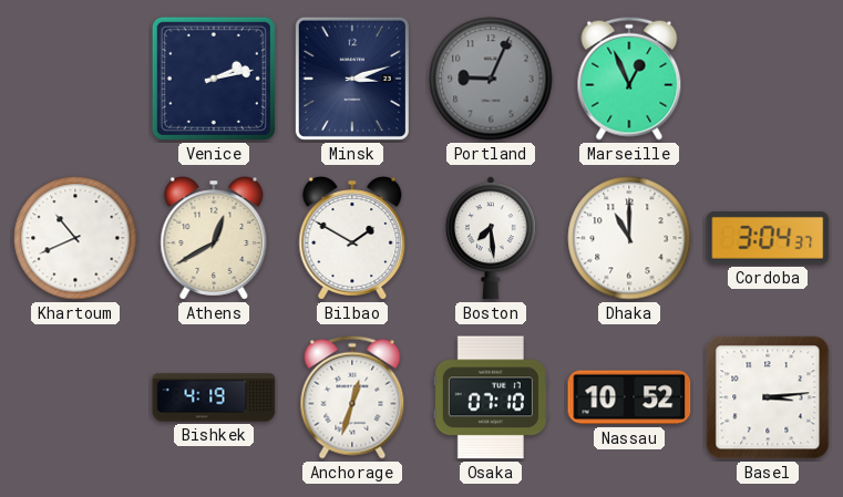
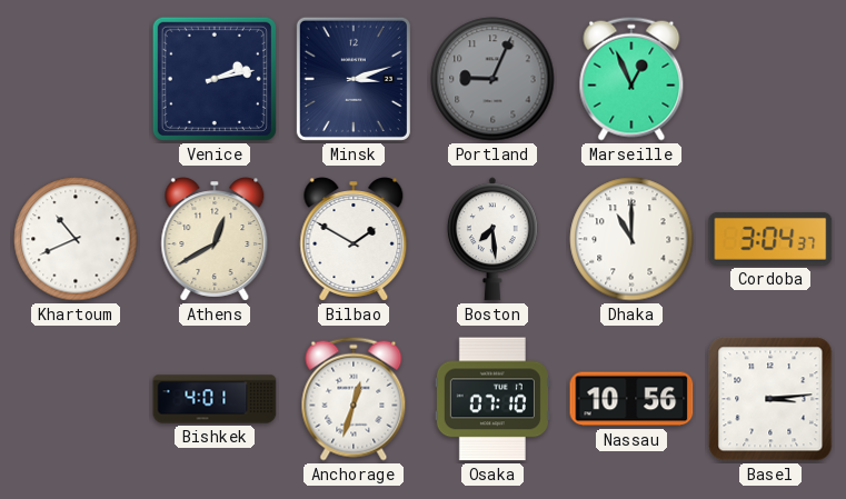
Bishkek: 4:19 -> 4:01 (215, 399)
Nassau: 10:52 -> 10:56 (631, 399)
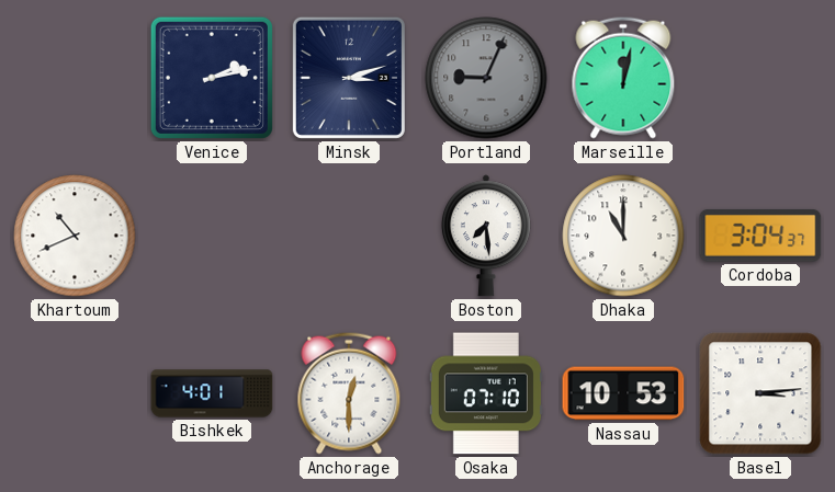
Marseille: 12:56 -> 12:02 (623, 78)
Athens: 12:40 -> none (215, 239)
Bilbao: 1:50 -> none (354, 239)
Anchorage: 12:33 -> 12:30 (349, 393)
Nassau: 10:56 -> 10:53 (623, 393)
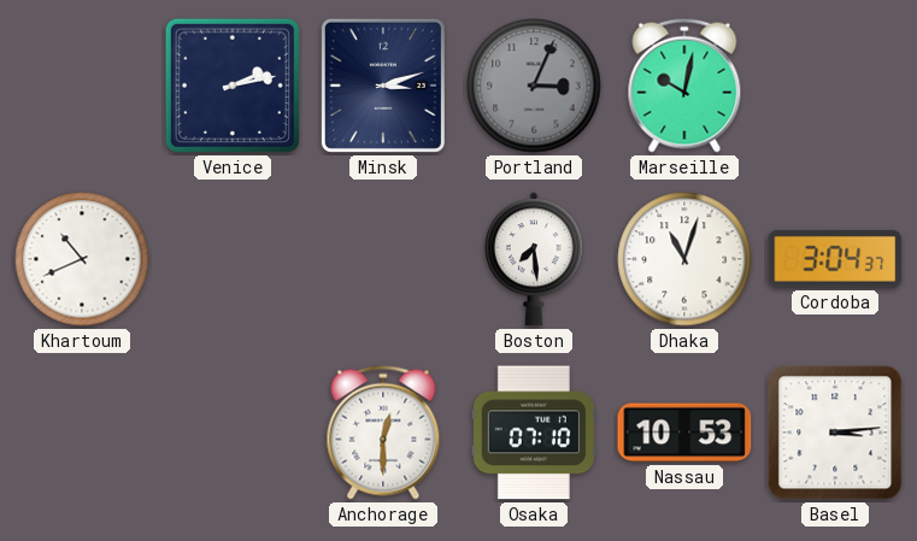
Portland: 9:04 -> 3:04 (534, 86)
Marseille: 12:02 -> 10:02 (684, 86)
Dhaka: 11:00 -> 11:03 (684, 259)
Bishkek: 4:01 -> none (212, 393)
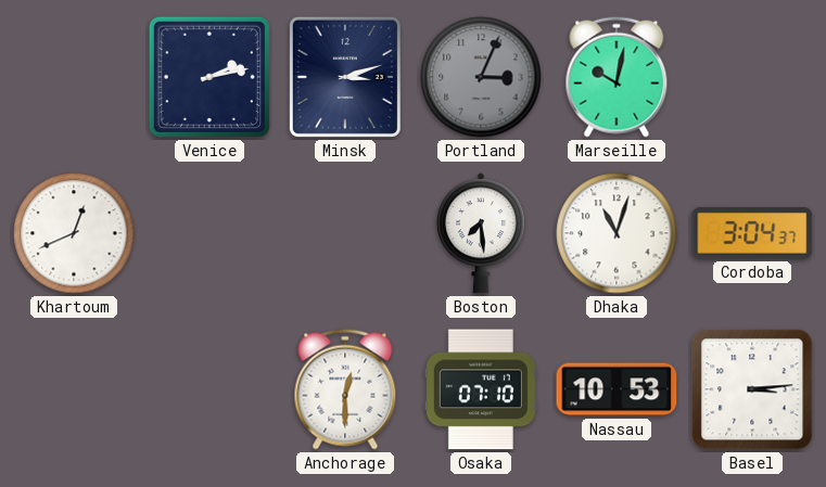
Khartoum: 10:41 -> 12:41 (74, 233)
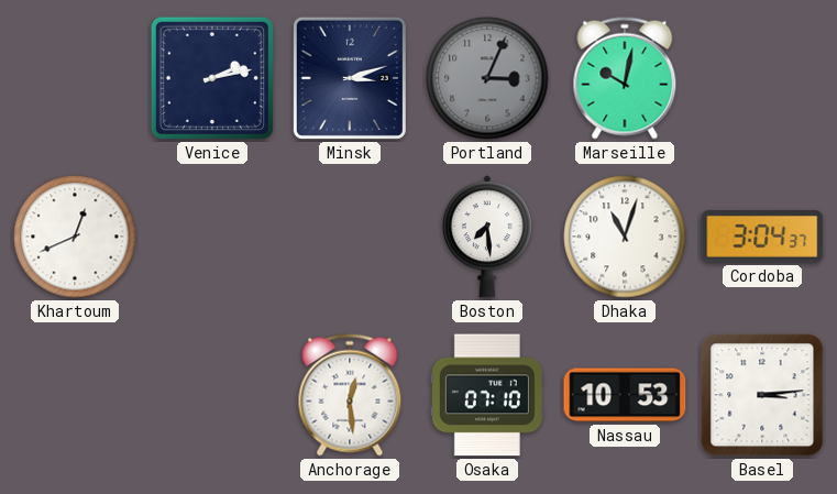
Anchorage: 12:30 -> 12:29 (350, 395)
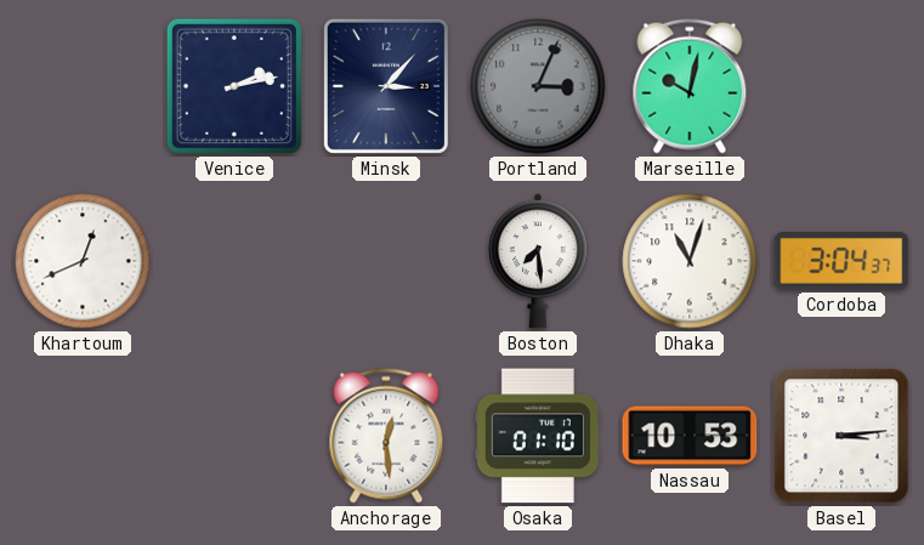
Minsk: 3:12 -> 3:07 (386, 86)
Osaka: 07:10 -> 01:10 (538, 436)
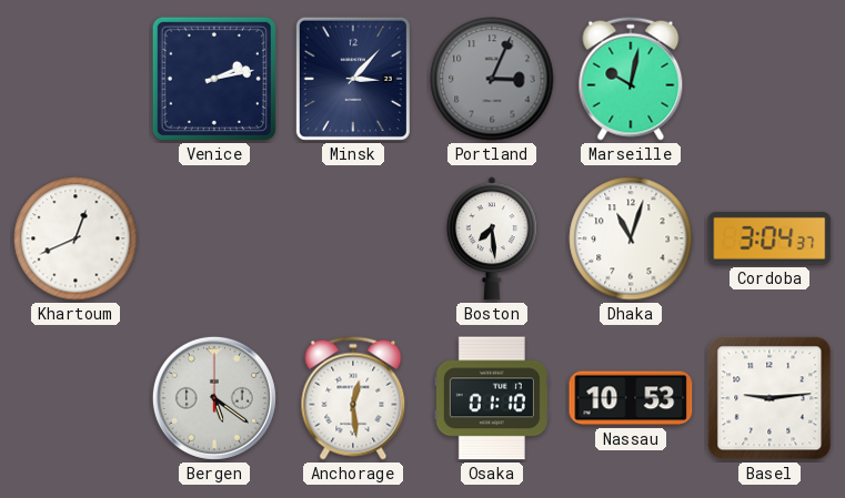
Bergen: none -> 5:21 (214, 398)
Basel: 3:14 -> 9:14 (769, 398)
